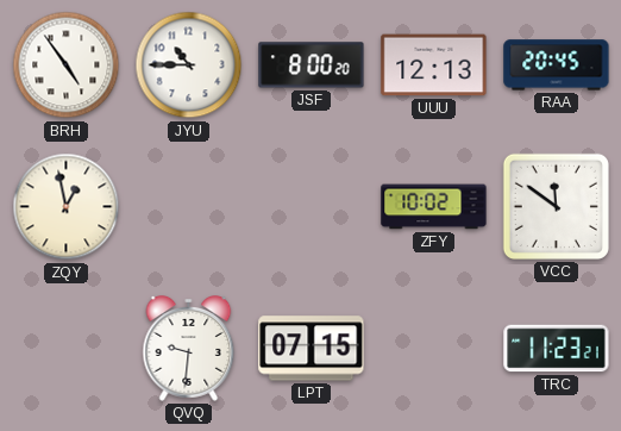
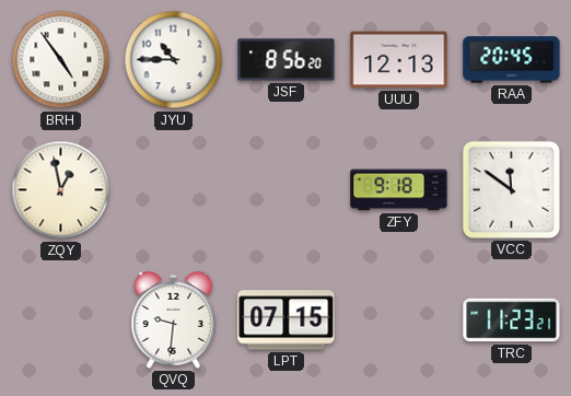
JSF: 8:00 -> 8:56 (287, 60)
ZFY: 10:02 -> 9:18 (399, 190)
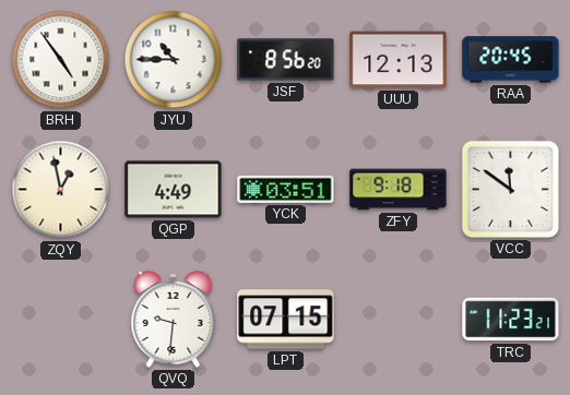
QGP: none -> 4:49 (174, 190)
YCK: none -> 03:51 (286, 189)
